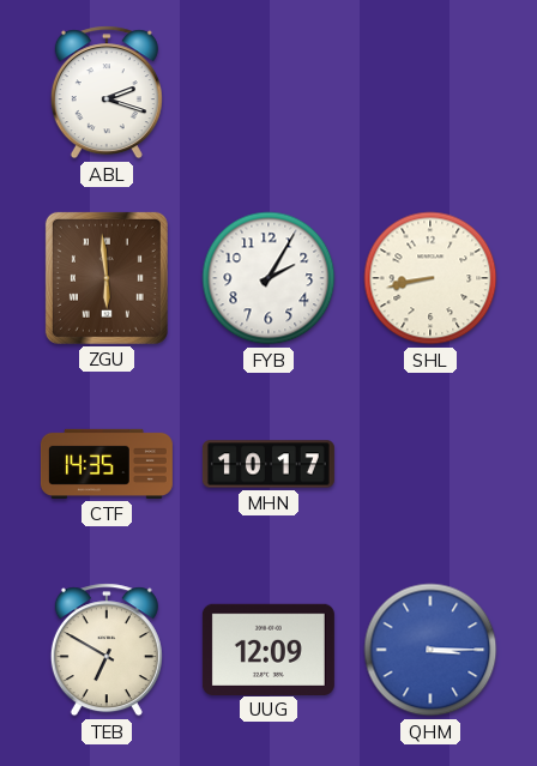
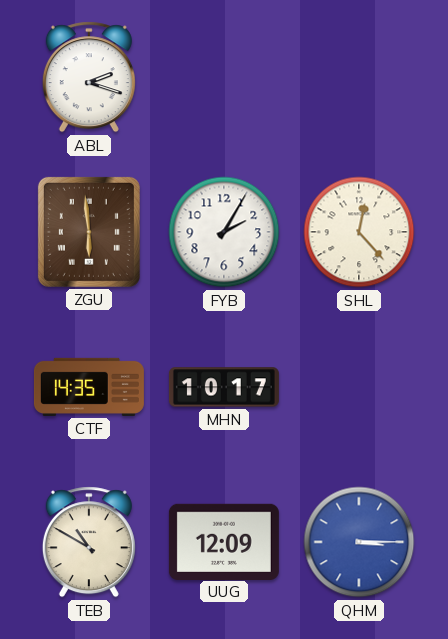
SHL: 8:43 -> 12:23 (359, 232)
TEB: 6:50 -> 10:50 (89, 542)
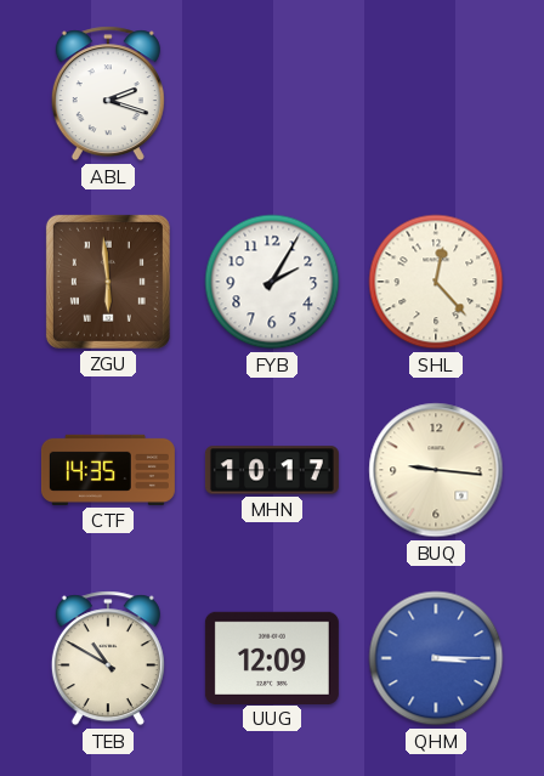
BUQ: none -> 9:16 (436, 470)
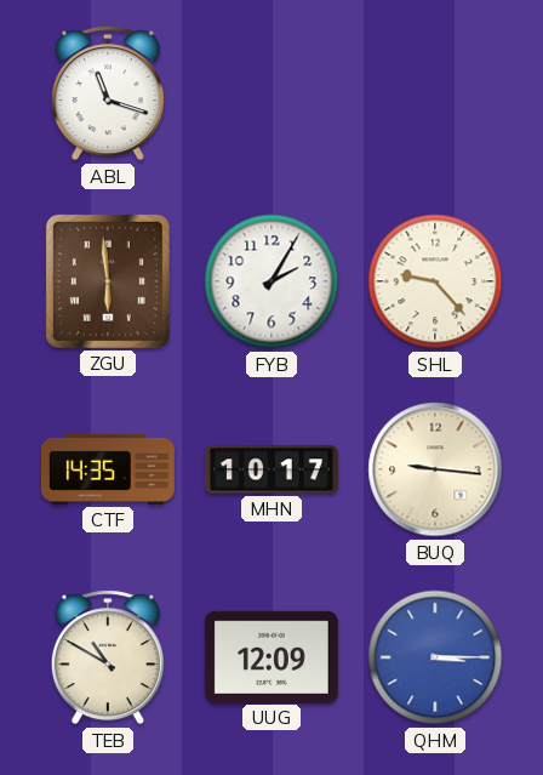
ABL: 2:18 -> 11:18 (108, 93)
SHL: 12:23 -> 9:23 (435, 281)
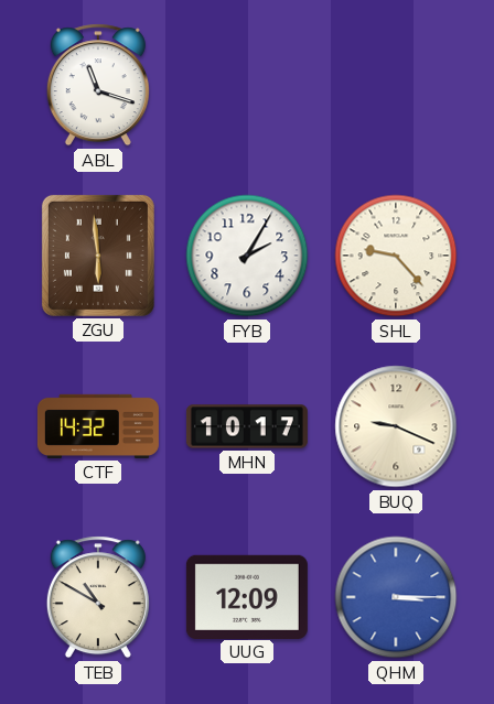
CTF: 14:35 -> 14:32 (98, 426)
BUQ: 9:16 -> 9:19 (396, 426)
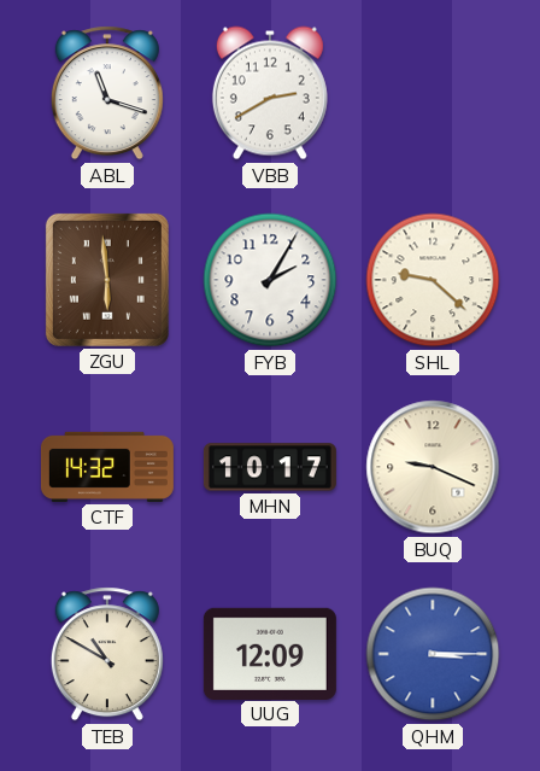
VBB: none -> 2:40 (270, 93)
SHL: 9:23 -> 9:22 (433, 280)
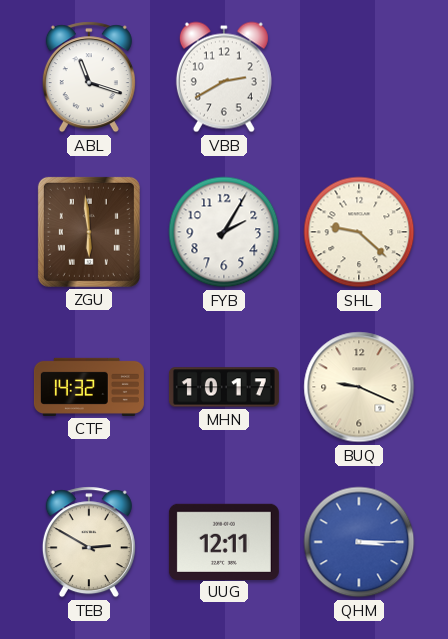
TEB: 10:50 -> 2:50 (89, 542)
UUG: 12:09 -> 12:11 (224, 541)
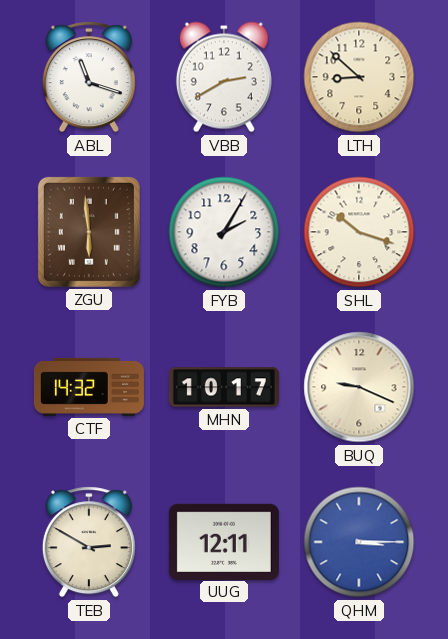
LTH: none -> 8:52 (359, 77)
SHL: 9:22 -> 10:18 (359, 232)
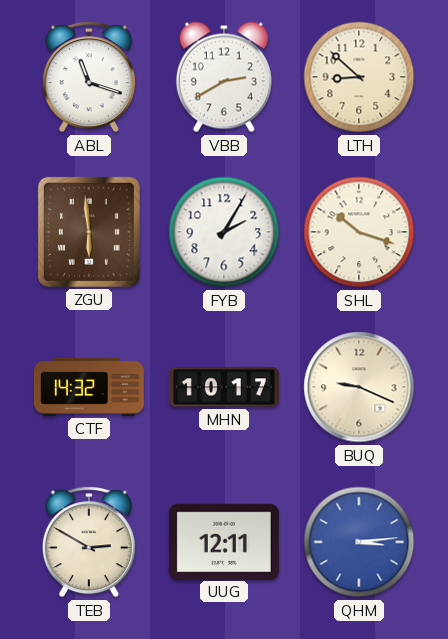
QHM: 3:15 -> 3:14 (359, 542)
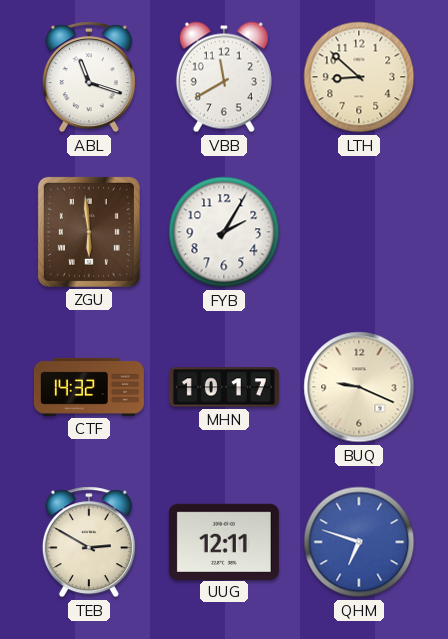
VBB: 2:40 -> 11:40 (224, 77)
SHL: 10:18 -> none (359, 232)
QHM: 3:14 -> 6:48 (359, 542)
